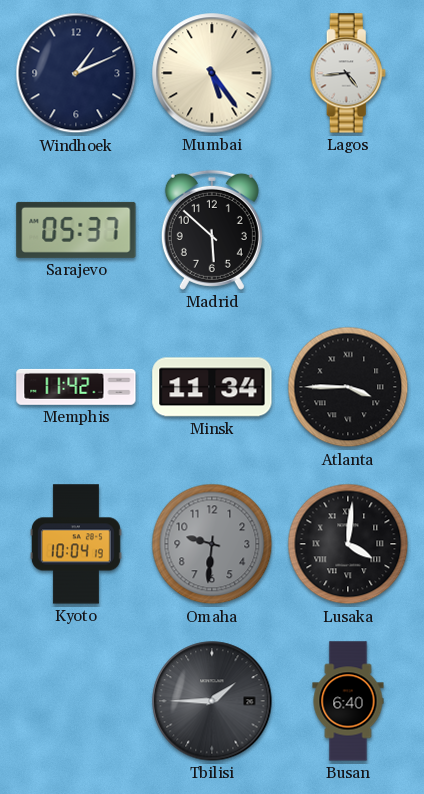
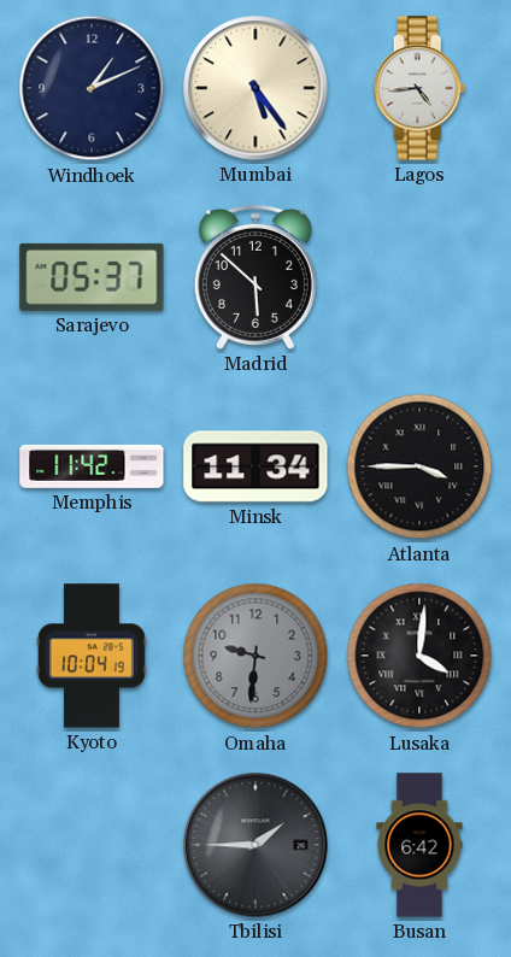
Busan: 6:40 -> 6:42 (419, 845)
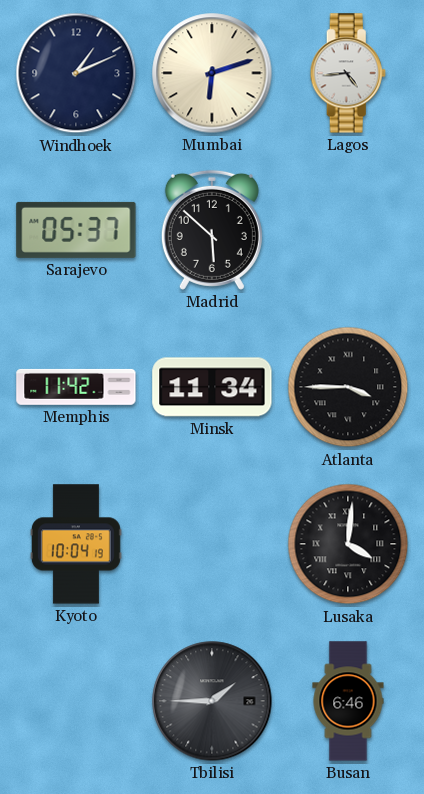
Mumbai: 5:24 -> 6:12 (212, 73)
Omaha: 9:31 -> none (255, 656)
Busan: 6:42 -> 6:46 (348, 701)
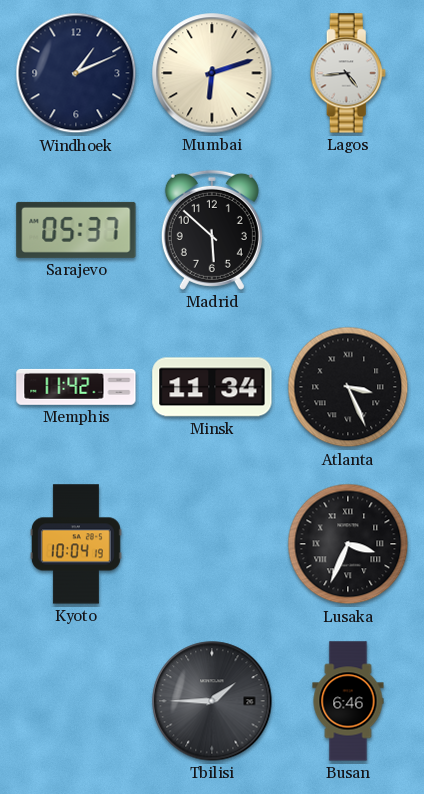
Atlanta: 3:45 -> 3:26 (348, 387)
Lusaka: 4:01 -> 3:34 (348, 544)
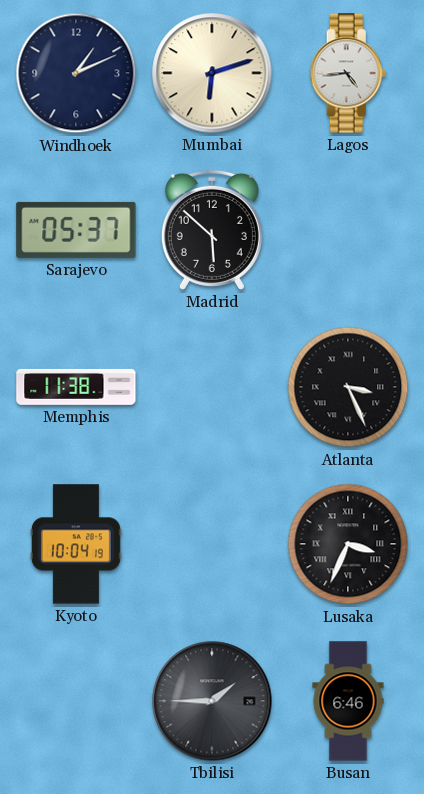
Memphis: 11:42 -> 11:38 (76, 387)
Minsk: 11:34 -> none (212, 387)
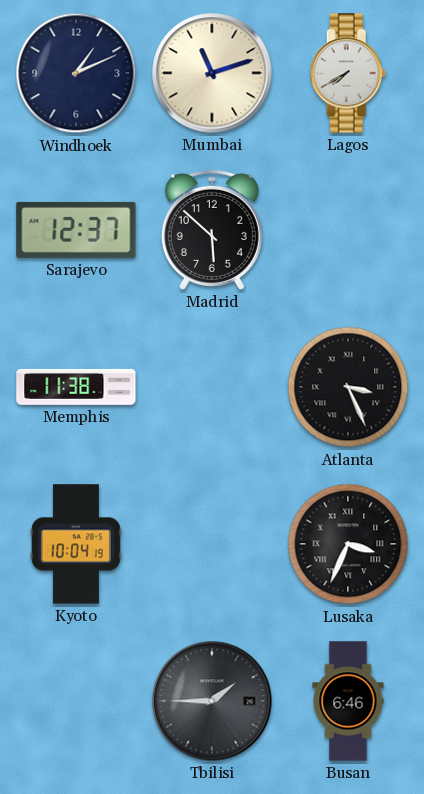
Mumbai: 6:12 -> 11:12 (212, 73)
Lagos: 4:44 -> 7:40 (348, 73)
Sarajevo: 05:37 -> 12:37 (76, 230)
